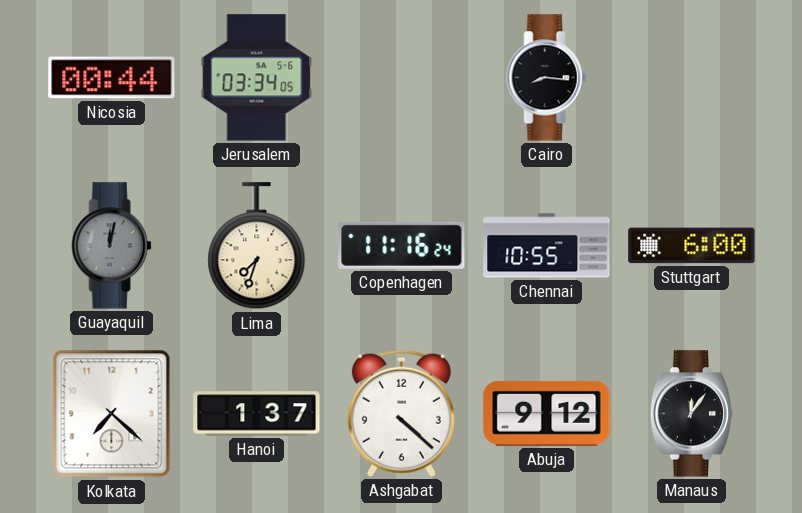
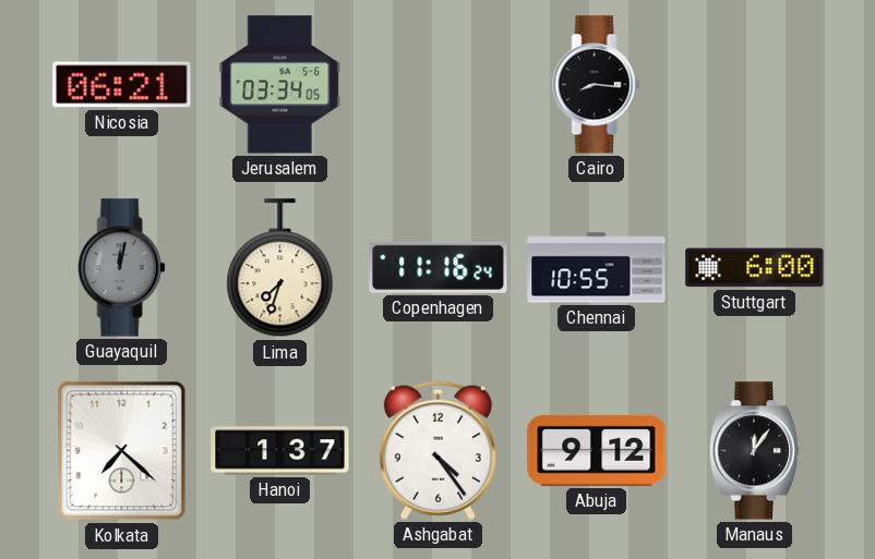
Nicosia: 00:44 -> 06:21 (122, 85)
Ashgabat: 4:22 -> 4:24 (437, 450)
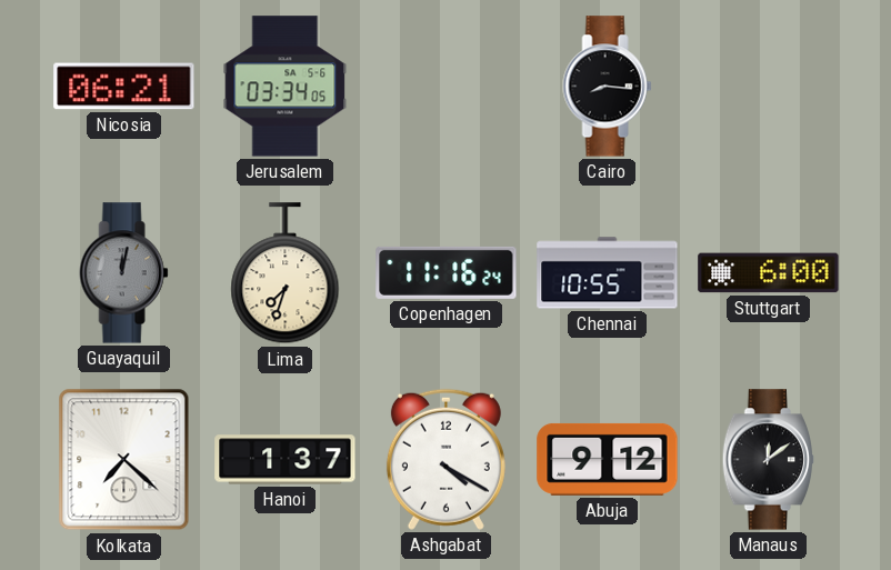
Ashgabat: 4:24 -> 4:20 (445, 459)
Manaus: 12:06 -> 12:09 (768, 460)
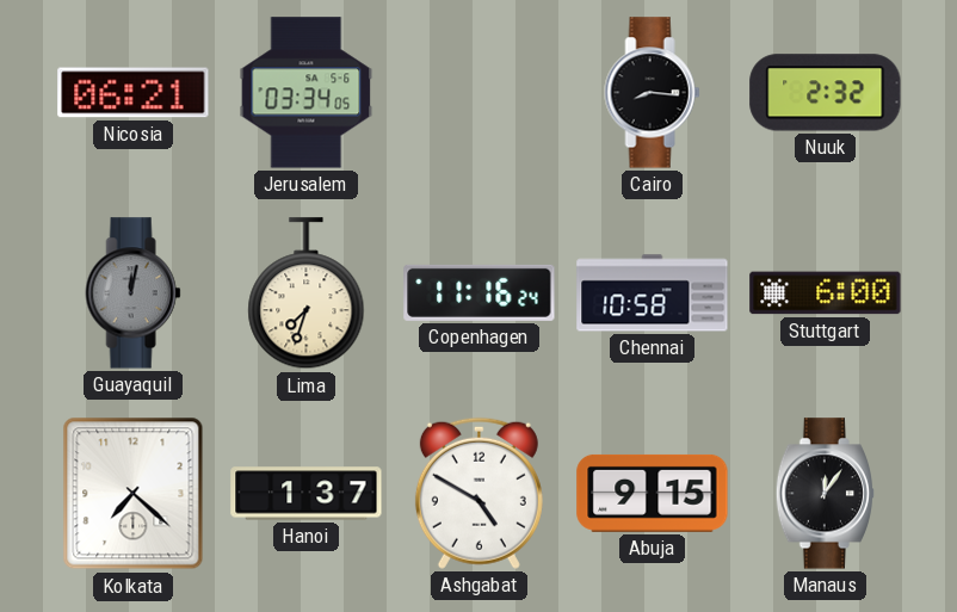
Nuuk: none -> 2:32 (826, 93)
Chennai: 10:55 -> 10:58 (653, 293)
Ashgabat: 4:20 -> 4:50 (478, 493)
Abuja: 9:12 -> 9:15 (653, 493)
Manaus: 12:09 -> 12:06 (825, 494)
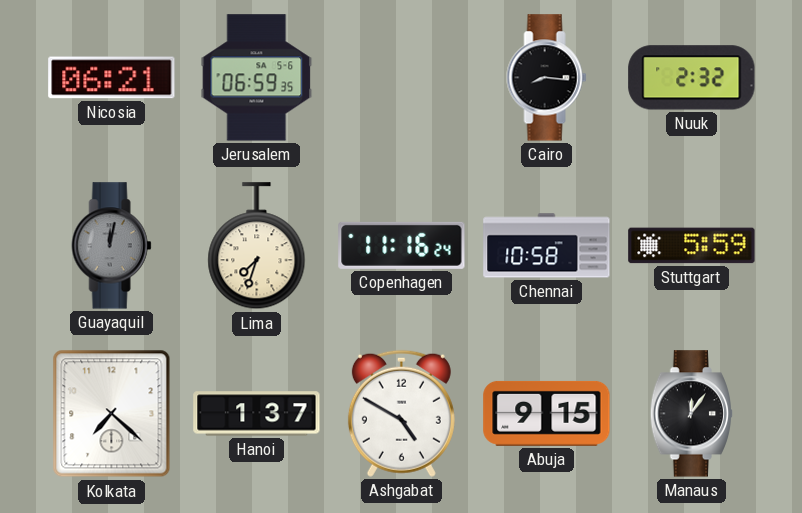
Jerusalem: 03:34 -> 06:59 (257, 78)
Stuttgart: 6:00 -> 5:59 (692, 246)
